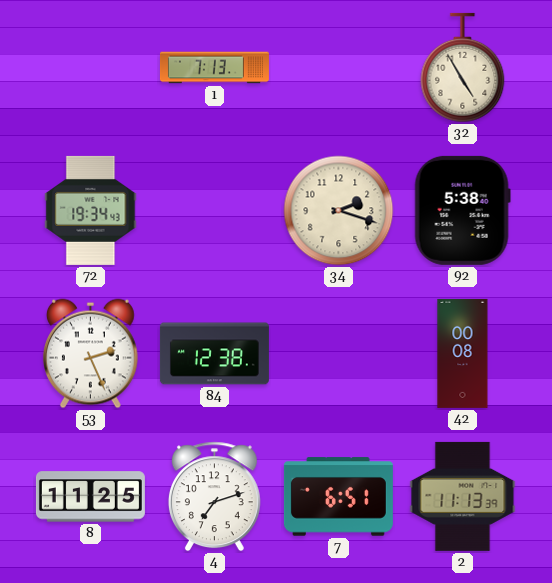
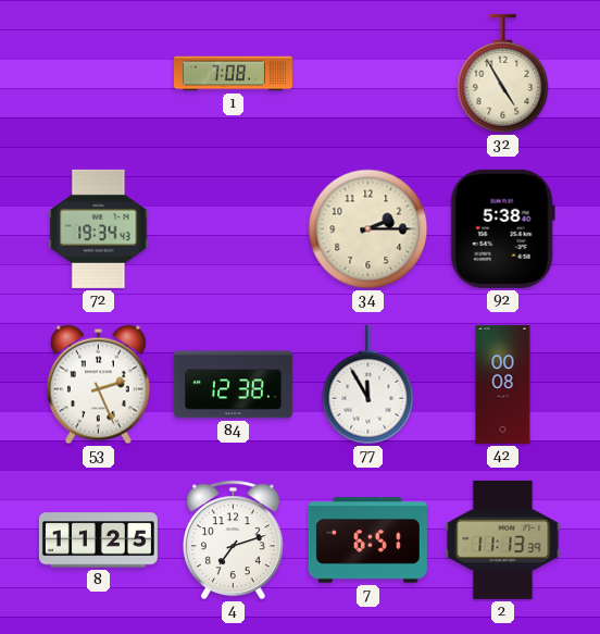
1: 7:13 -> 7:08 (233, 74)
34: 2:18 -> 2:15 (368, 229)
77: none -> 11:55 (368, 385)
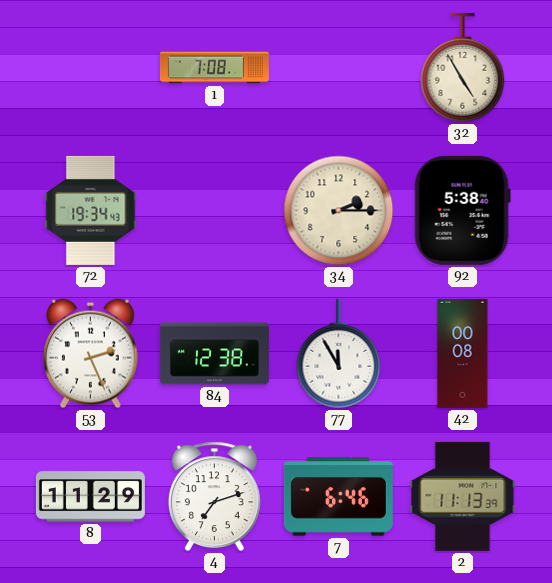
8: 11:25 -> 11:29 (90, 497)
7: 6:51 -> 6:46 (338, 497)
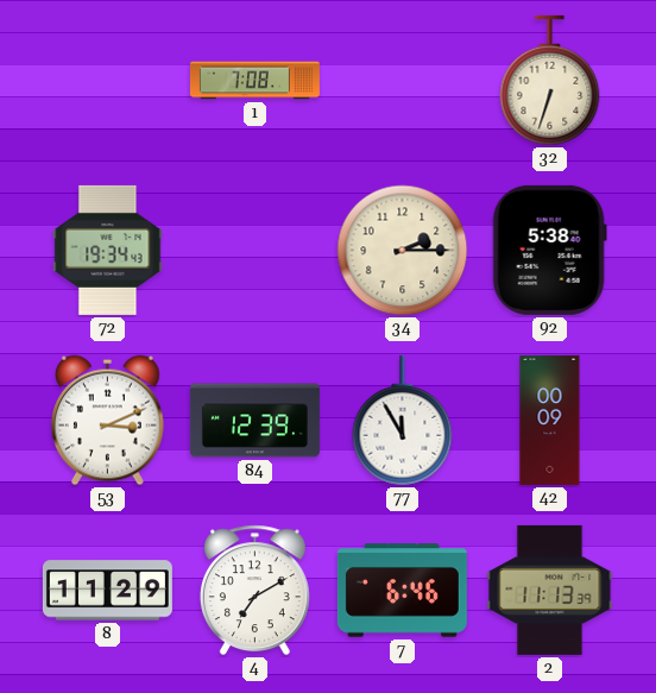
32: 4:55 -> 6:33 (550, 81)
53: 2:26 -> 3:11 (107, 421)
84: 12:38 -> 12:39 (254, 421)
42: 00:08 -> 00:09 (550, 420)
4: 7:12 -> 7:10 (254, 591)
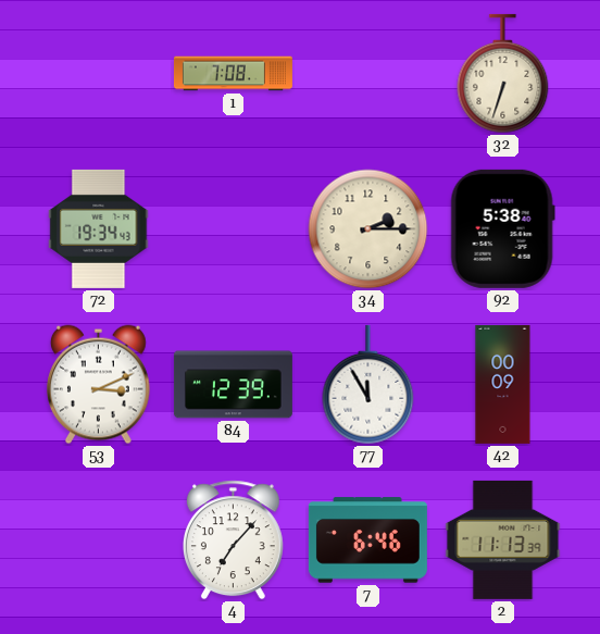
8: 11:29 -> none (107, 591)
4: 7:10 -> 7:07 (233, 540)
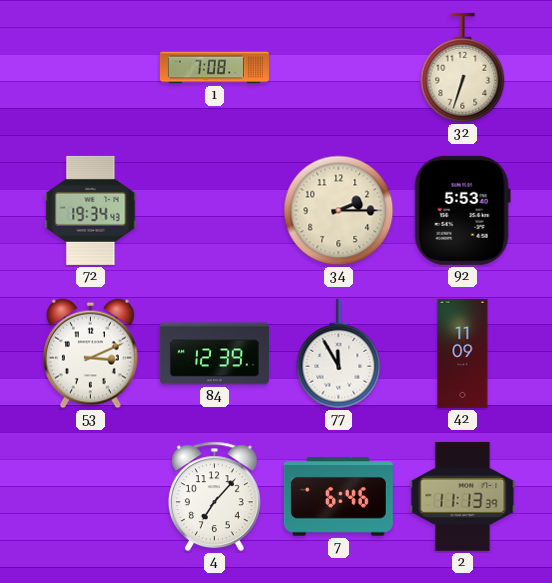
92: 5:38 -> 5:53 (462, 210)
42: 00:09 -> 11:09 (463, 353)
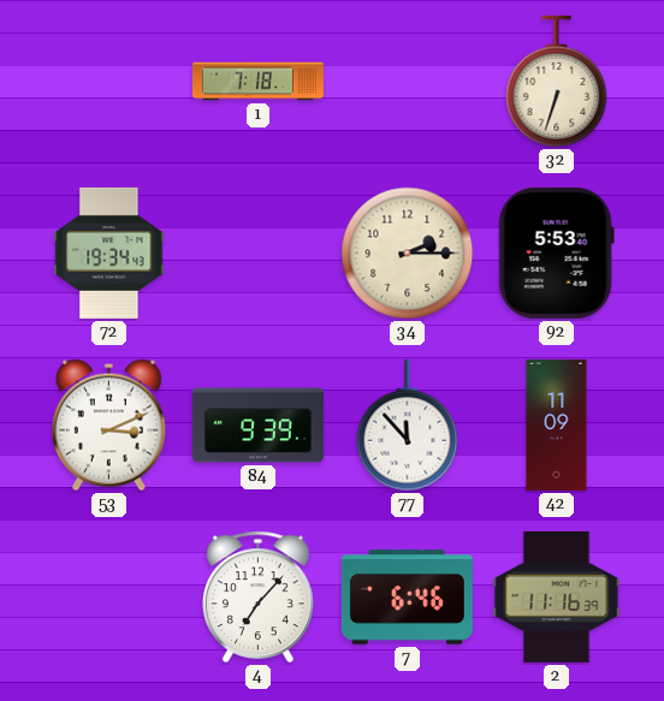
1: 7:08 -> 7:18 (257, 82)
84: 12:39 -> 9:39 (257, 426)
77: 11:55 -> 11:53 (408, 426)
2: 11:13 -> 11:16 (557, 596)
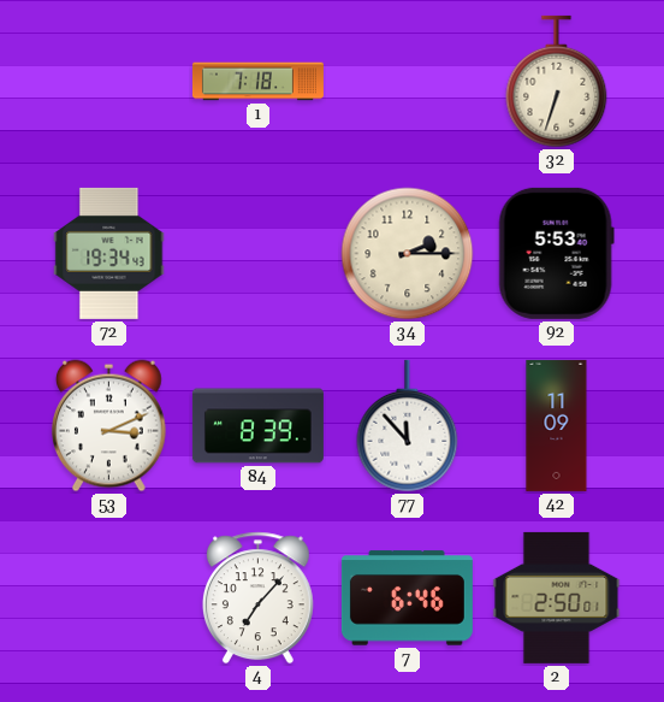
84: 9:39 -> 8:39 (257, 426)
2: 11:16 -> 2:50 (557, 597)
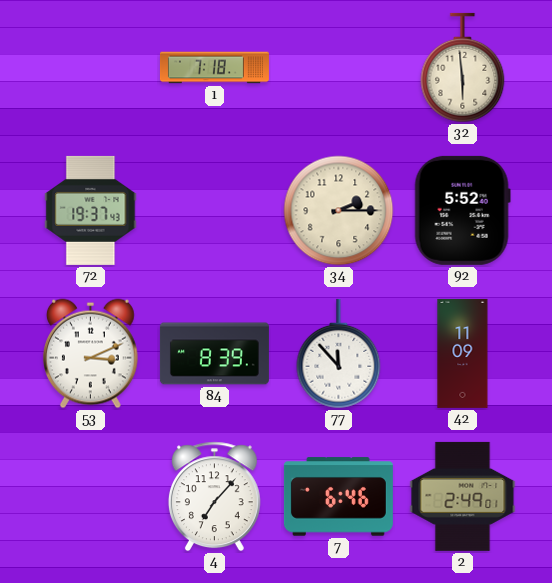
32: 6:33 -> 5:59 (463, 68)
72: 19:34 -> 19:37 (91, 210)
92: 5:53 -> 5:52 (462, 210)
2: 2:50 -> 2:49 (463, 496)
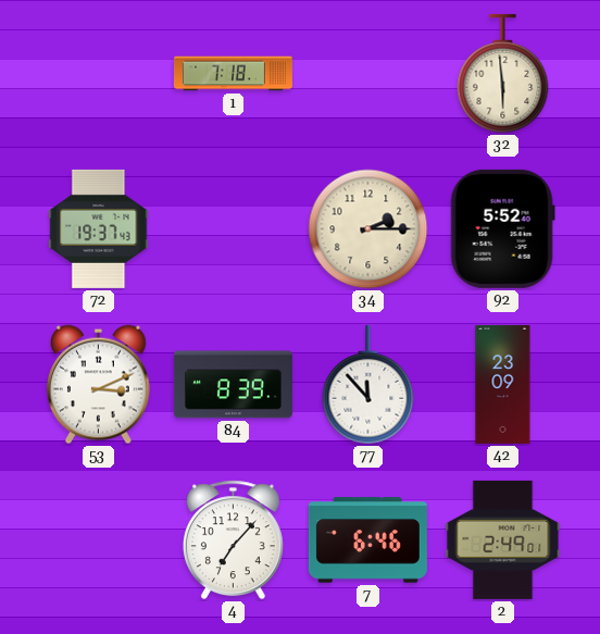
42: 11:09 -> 23:09 (503, 384)
